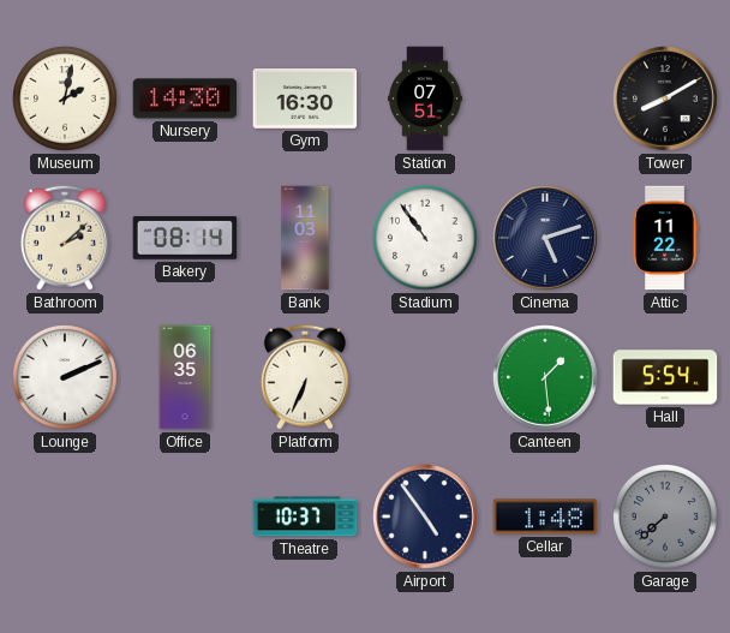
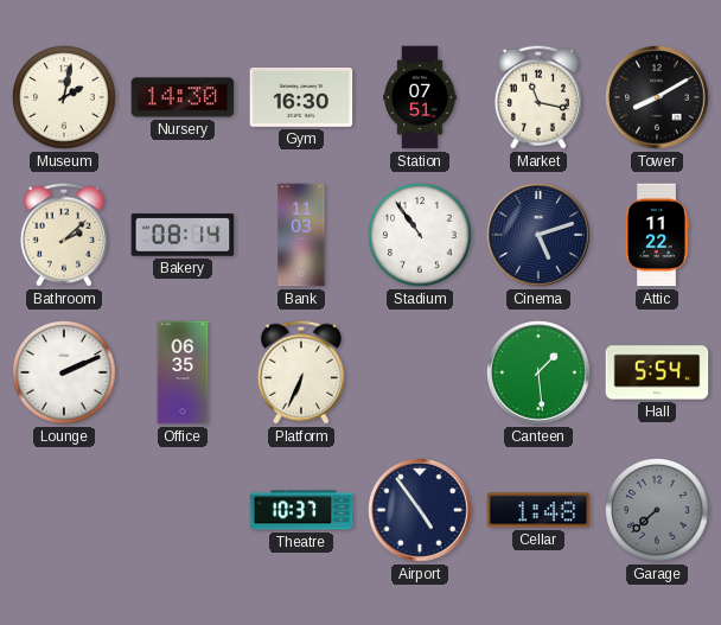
Market: none -> 11:17 (538, 97)
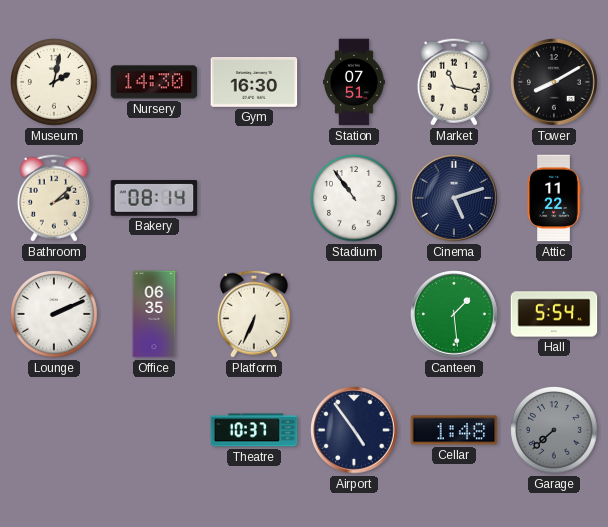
Bank: 11:03 -> none (301, 235)
